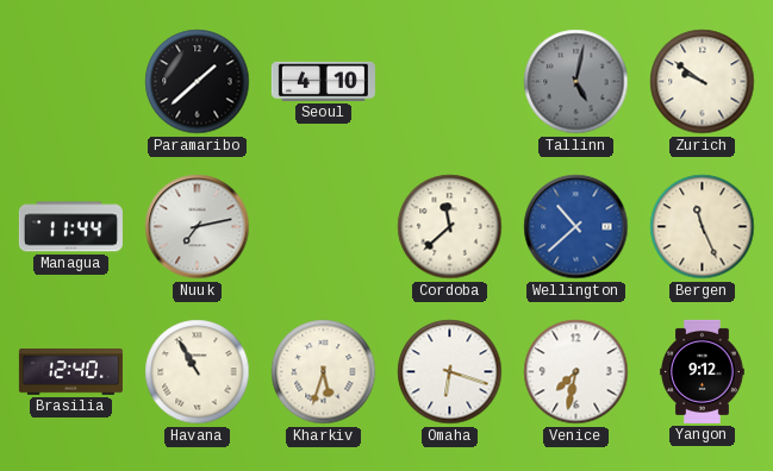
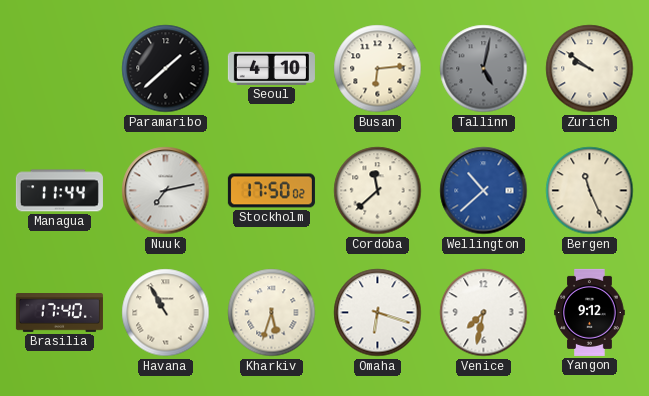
Busan: none -> 6:14 (378, 69)
Stockholm: none -> 17:50 (271, 191)
Brasilia: 12:40 -> 17:40 (59, 313)
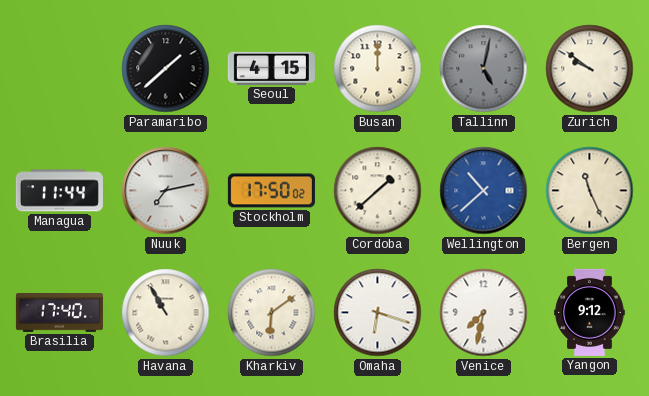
Seoul: 4:10 -> 4:15 (271, 68)
Busan: 6:14 -> 12:00 (378, 69)
Cordoba: 11:38 -> 1:38 (378, 191)
Kharkiv: 5:33 -> 6:09 (272, 313)
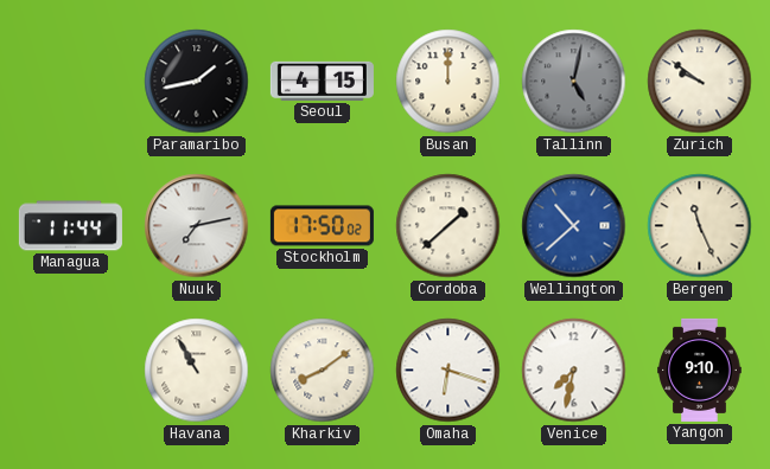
Paramaribo: 1:38 -> 1:43 (197, 82)
Brasilia: 17:40 -> none (59, 313)
Kharkiv: 6:09 -> 8:09 (323, 371)
Yangon: 9:12 -> 9:10 (700, 370)
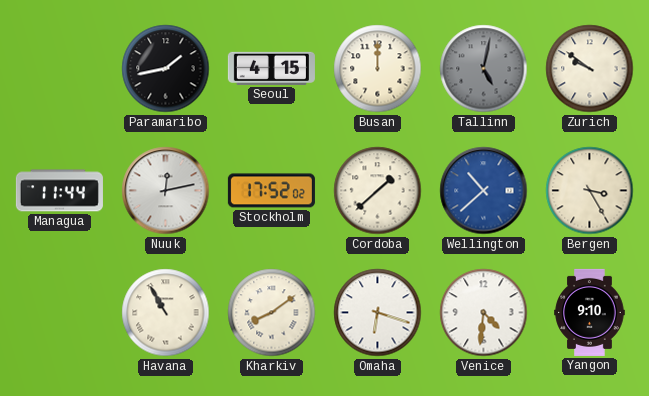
Nuuk: 7:13 -> 12:13 (166, 191)
Stockholm: 17:50 -> 17:52 (271, 191)
Bergen: 11:26 -> 3:25 (590, 191)
Venice: 7:32 -> 4:31 (484, 313)
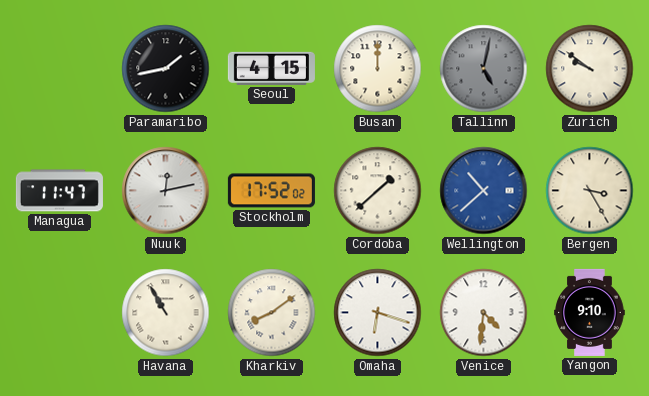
Managua: 11:44 -> 11:47 (59, 191)
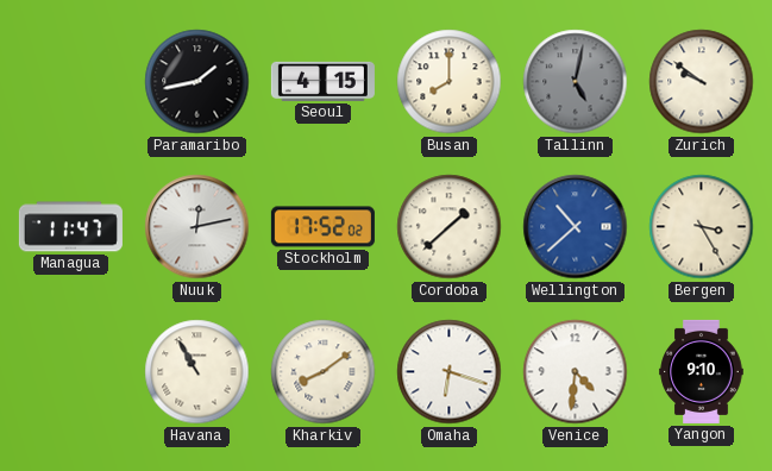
Busan: 12:00 -> 8:00 (450, 82)
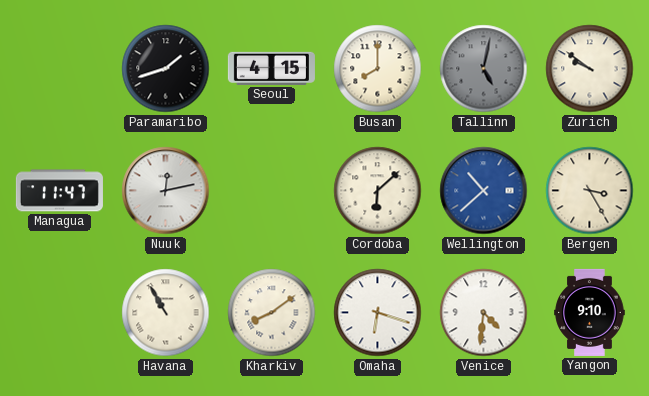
Paramaribo: 1:43 -> 1:42 (166, 69)
Stockholm: 17:52 -> none (322, 227)
Cordoba: 1:38 -> 6:08 (378, 191)
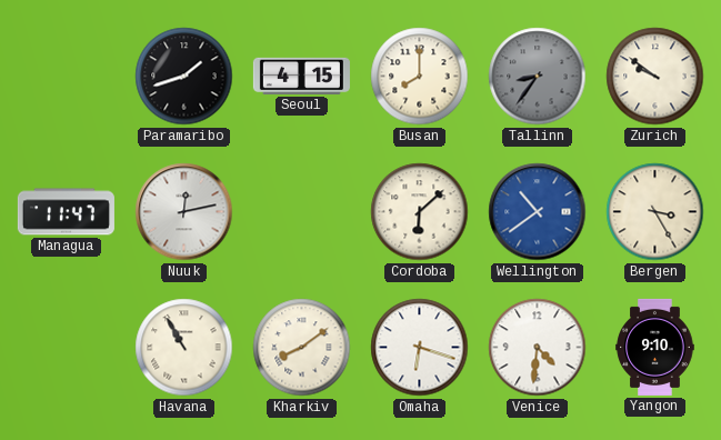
Tallinn: 5:02 -> 8:36 (538, 77)
Wellington: 10:38 -> 10:39 (538, 212)
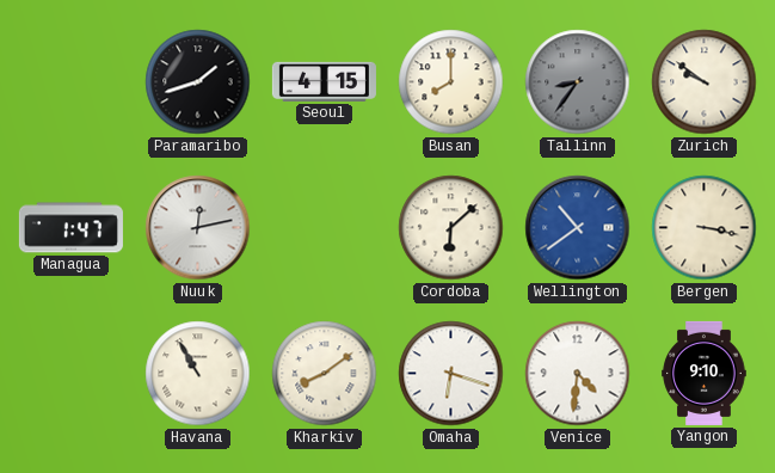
Managua: 11:47 -> 1:47 (70, 228)
Bergen: 3:25 -> 3:17 (705, 228)
